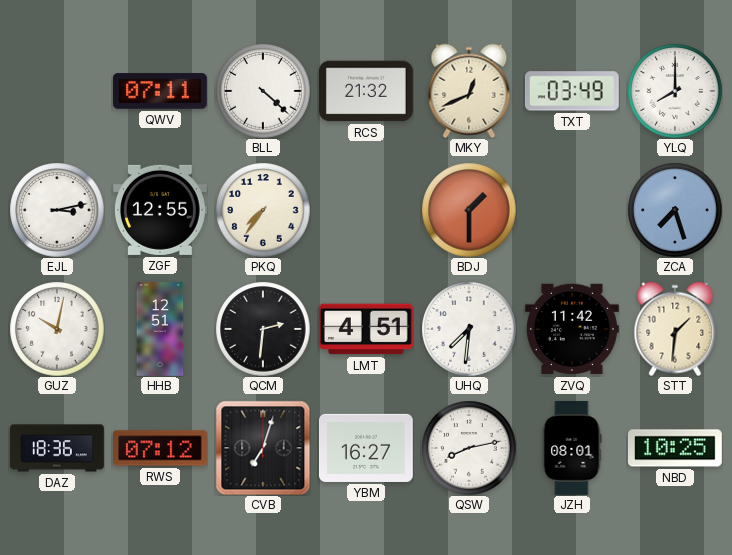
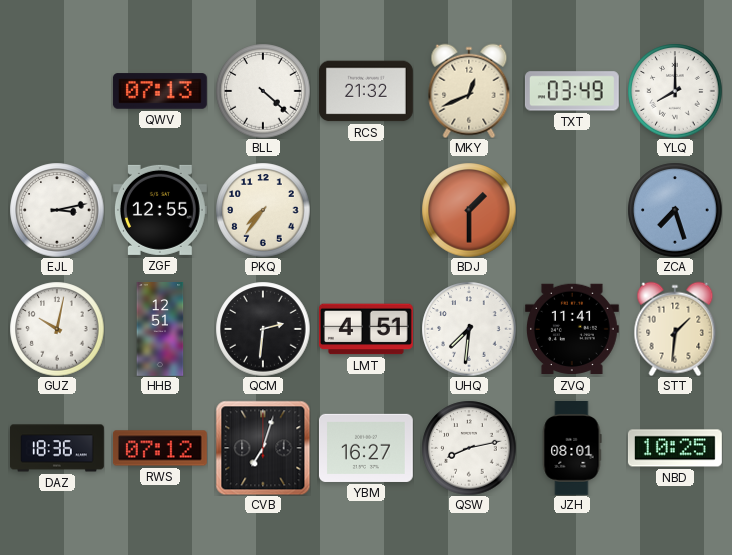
QWV: 07:11 -> 07:13 (160, 91)
ZVQ: 11:42 -> 11:41 (572, 329)
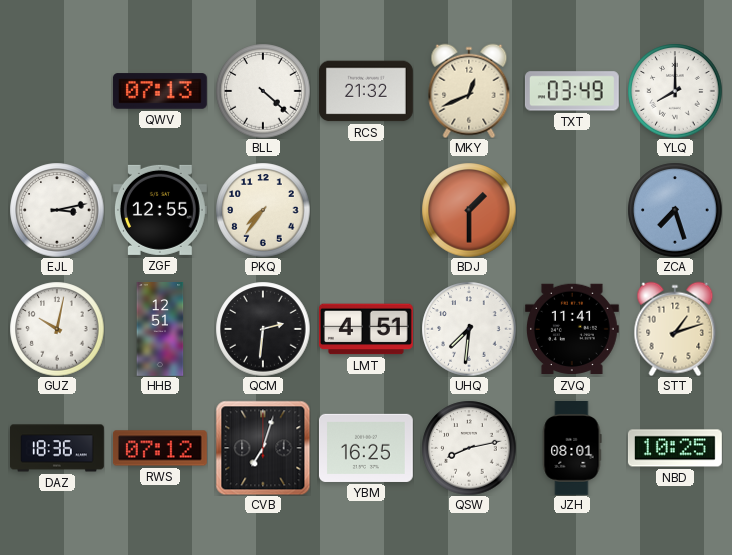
STT: 1:31 -> 1:12 (675, 329)
YBM: 16:27 -> 16:25 (366, 448)
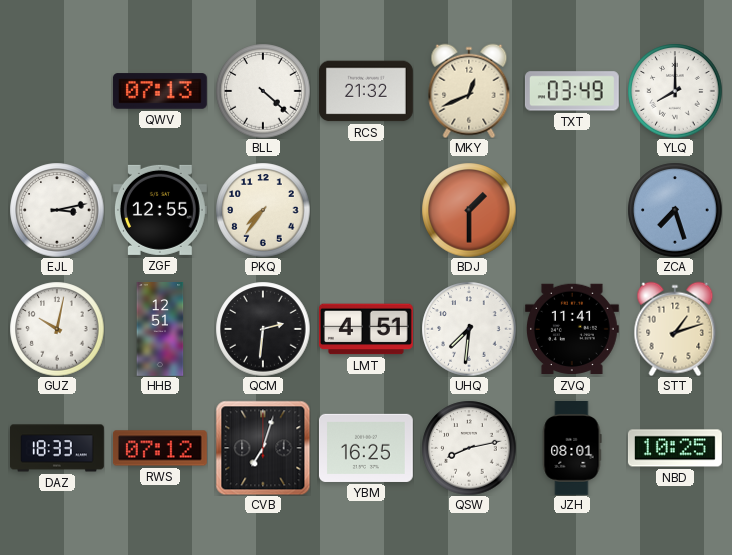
DAZ: 18:36 -> 18:33 (58, 448)
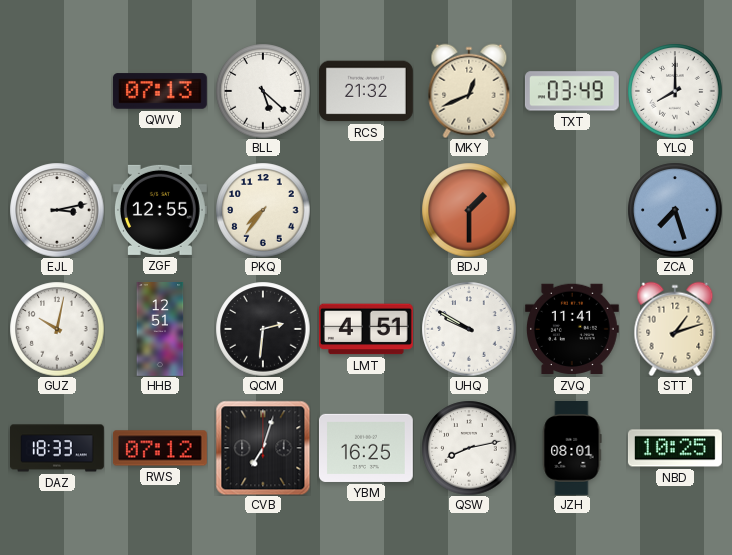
BLL: 4:22 -> 5:22 (263, 91)
UHQ: 7:31 -> 9:50 (469, 329)
